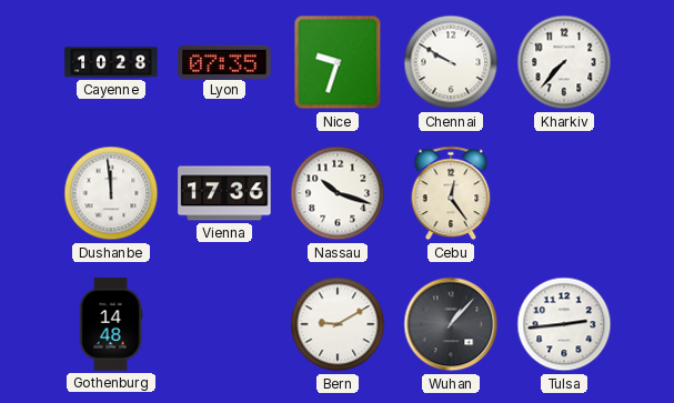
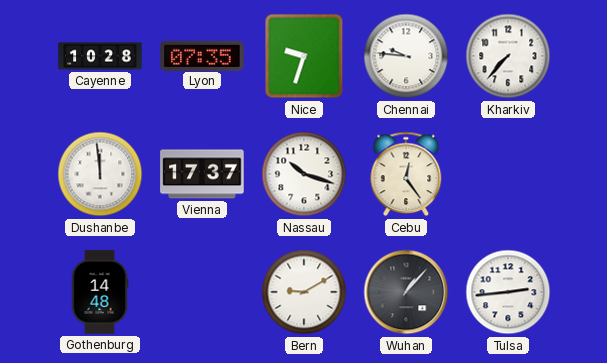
Chennai: 9:50 -> 9:46 (406, 56)
Vienna: 17:36 -> 17:37 (202, 174)
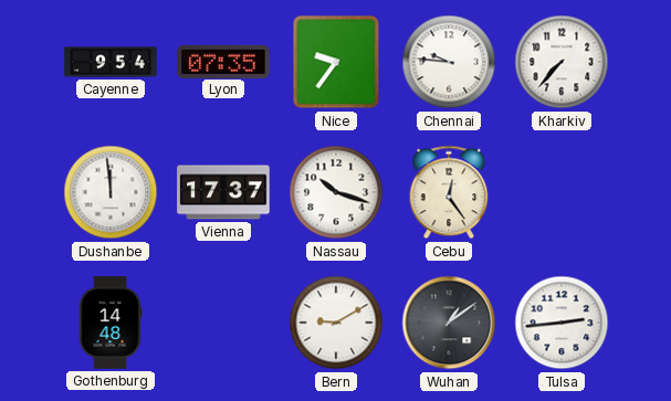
Cayenne: 10:28 -> 9:54 (111, 62)
Nice: 9:33 -> 9:36 (336, 62)
Wuhan: 1:07 -> 1:09 (449, 323)
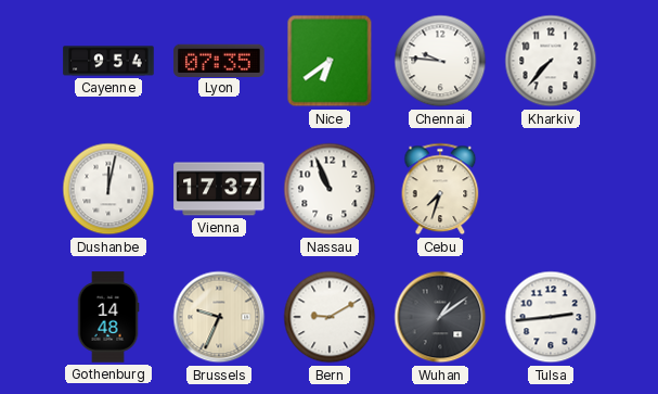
Nice: 9:36 -> 6:39 (330, 61)
Dushanbe: 11:59 -> 12:02 (108, 189)
Nassau: 10:18 -> 10:56 (330, 189)
Cebu: 12:24 -> 7:33 (440, 189)
Brussels: none -> 9:34 (219, 317)
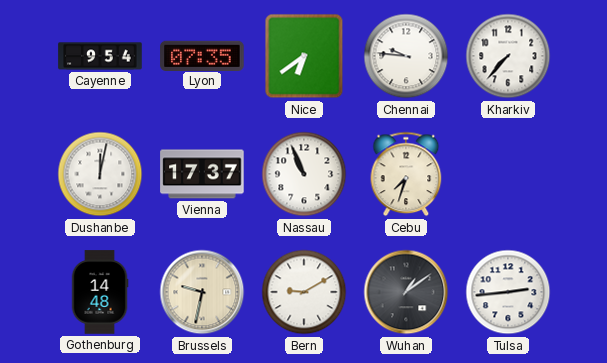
Brussels: 9:34 -> 9:32 (202, 292)
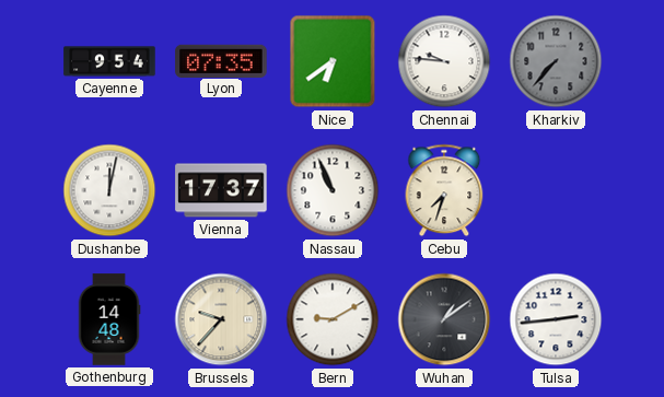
Kharkiv dial: white -> grey (556, 61)
Brussels: 9:32 -> 9:37 (221, 319)
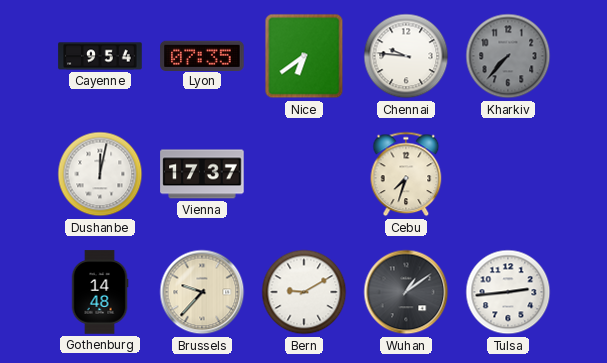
Nassau: 10:56 -> none (333, 190)
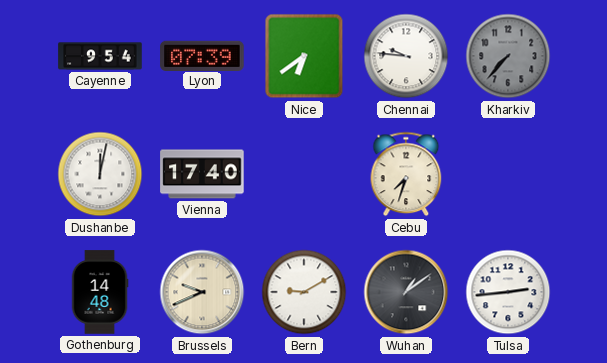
Lyon: 07:35 -> 07:39 (202, 55)
Vienna: 17:37 -> 17:40 (202, 174)
Brussels: 9:37 -> 9:41 (202, 292)
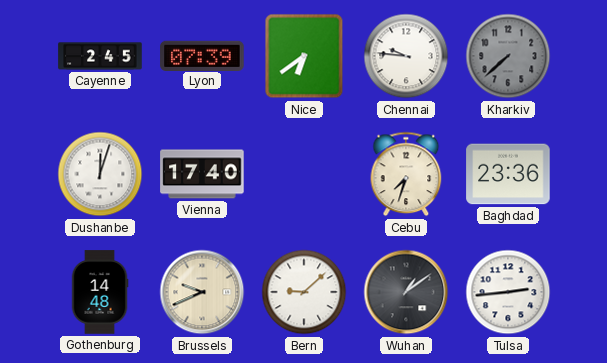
Cayenne: 9:54 -> 2:45 (100, 56)
Kharkiv: 7:37 -> 7:38 (508, 56)
Dushanbe: 12:02 -> 12:03 (100, 174)
Baghdad: none -> 23:36 (508, 174)
Bern: 9:10 -> 9:08 (304, 292)
